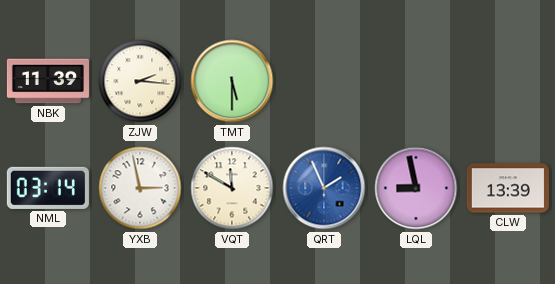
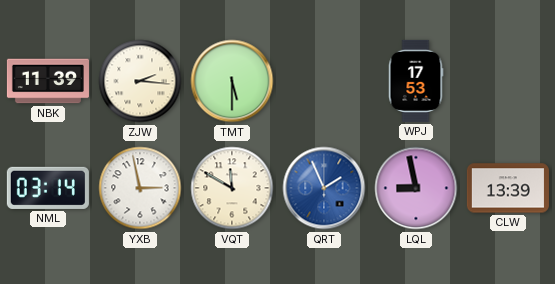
WPJ: none -> 17:53 (416, 81)
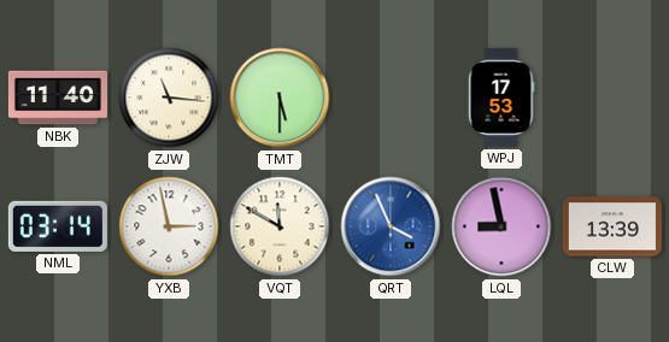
NBK: 11:39 -> 11:40 (58, 98)
ZJW: 2:16 -> 11:16 (169, 98)
QRT: 1:56 -> 3:56 (391, 226)
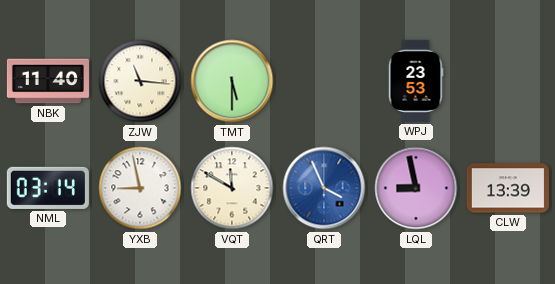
WPJ: 17:53 -> 23:53 (416, 81)
YXB: 2:58 -> 8:58 (140, 188)
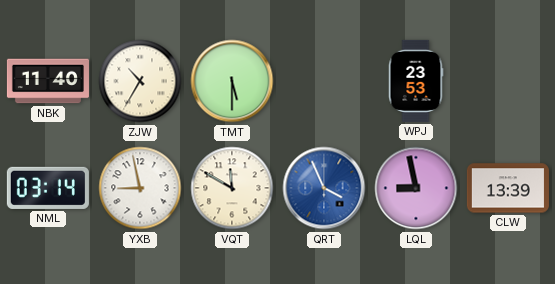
ZJW: 11:16 -> 10:35 (140, 81)
